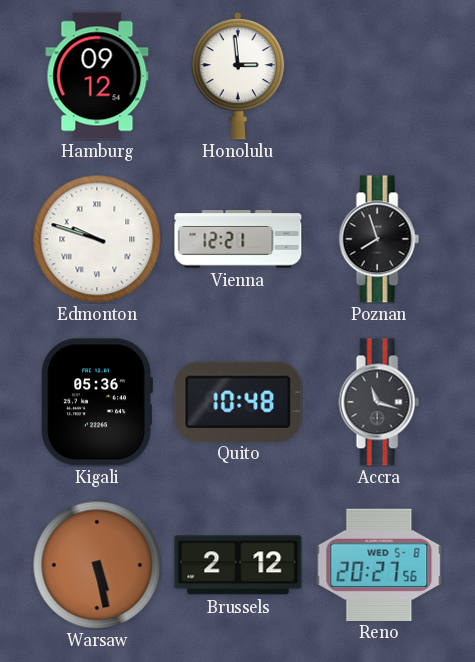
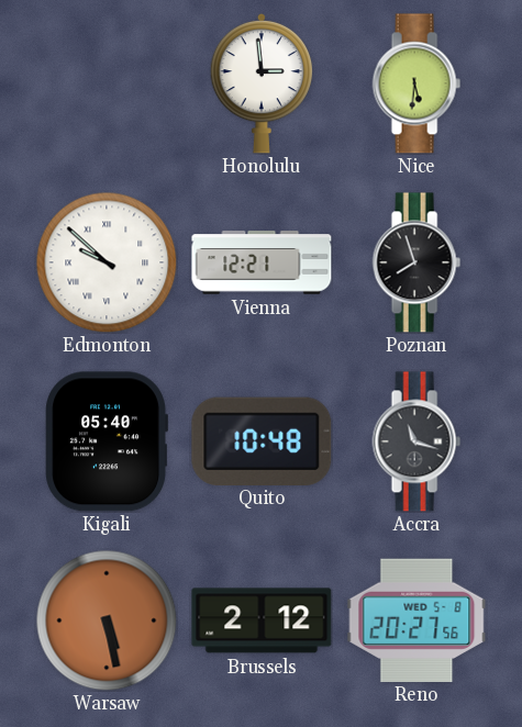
Hamburg: 09:12 -> none (97, 76)
Nice: none -> 5:31 (417, 83)
Edmonton: 9:48 -> 9:52 (107, 262)
Kigali: 05:36 -> 05:40 (107, 441)
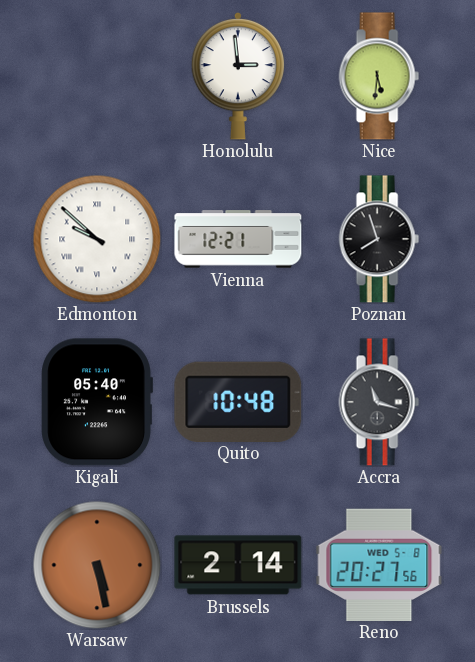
Brussels: 2:12 -> 2:14 (238, 565)
